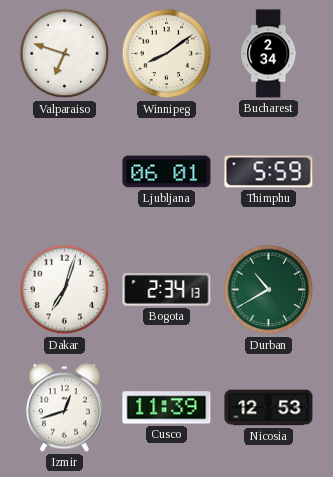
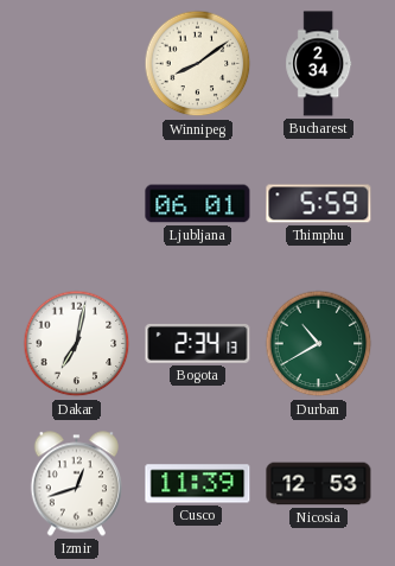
Valparaiso: 6:48 -> none (65, 54)
Dakar: 7:03 -> 7:02 (77, 344)
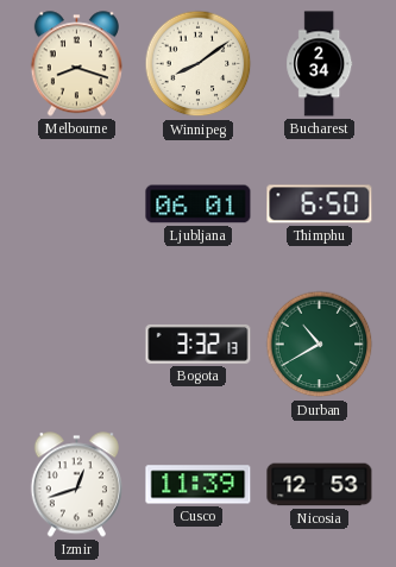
Melbourne: none -> 8:18 (76, 64)
Thimphu: 5:59 -> 6:50 (320, 204)
Dakar: 7:02 -> none (77, 344)
Bogota: 2:34 -> 3:32 (199, 344)
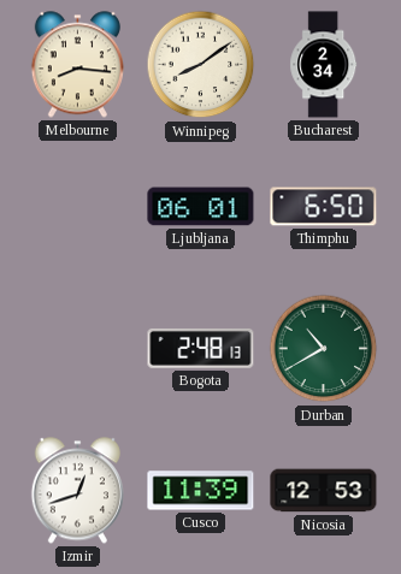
Melbourne: 8:18 -> 8:16 (77, 65)
Bogota: 3:32 -> 2:48 (201, 348)
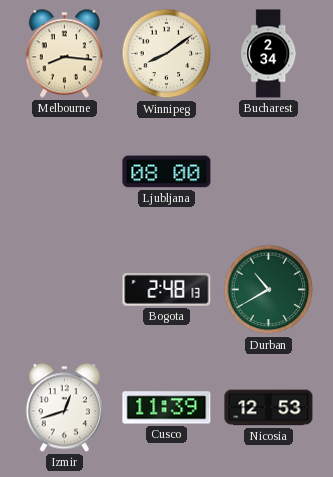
Ljubljana: 06:01 -> 08:00 (167, 172)
Thimphu: 6:50 -> none (324, 207)
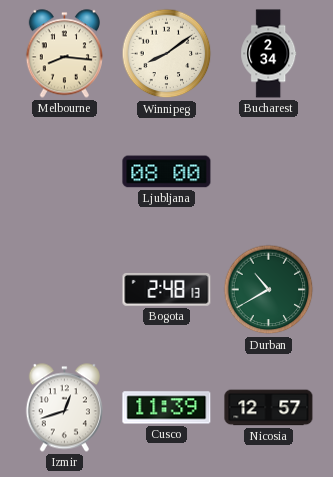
Nicosia: 12:53 -> 12:57 (269, 408)
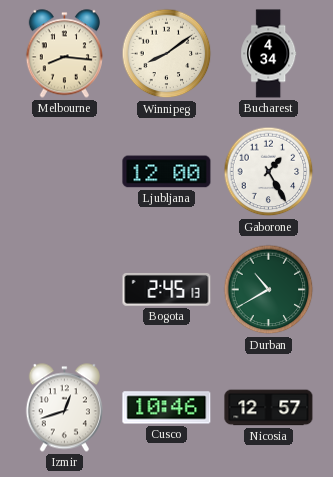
Bucharest: 2:34 -> 4:34 (269, 54)
Ljubljana: 08:00 -> 12:00 (167, 172)
Gaborone: none -> 1:25 (269, 172)
Bogota: 2:48 -> 2:45 (167, 289)
Cusco: 11:39 -> 10:46 (167, 408)
